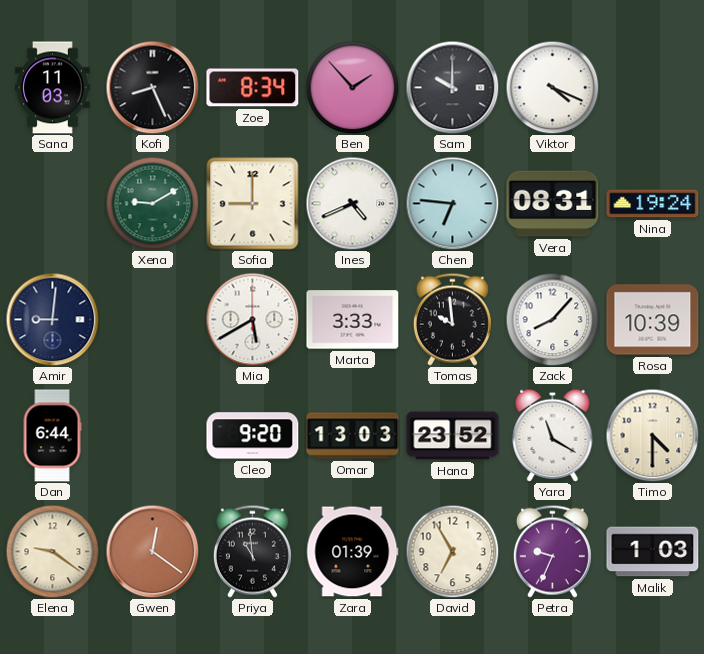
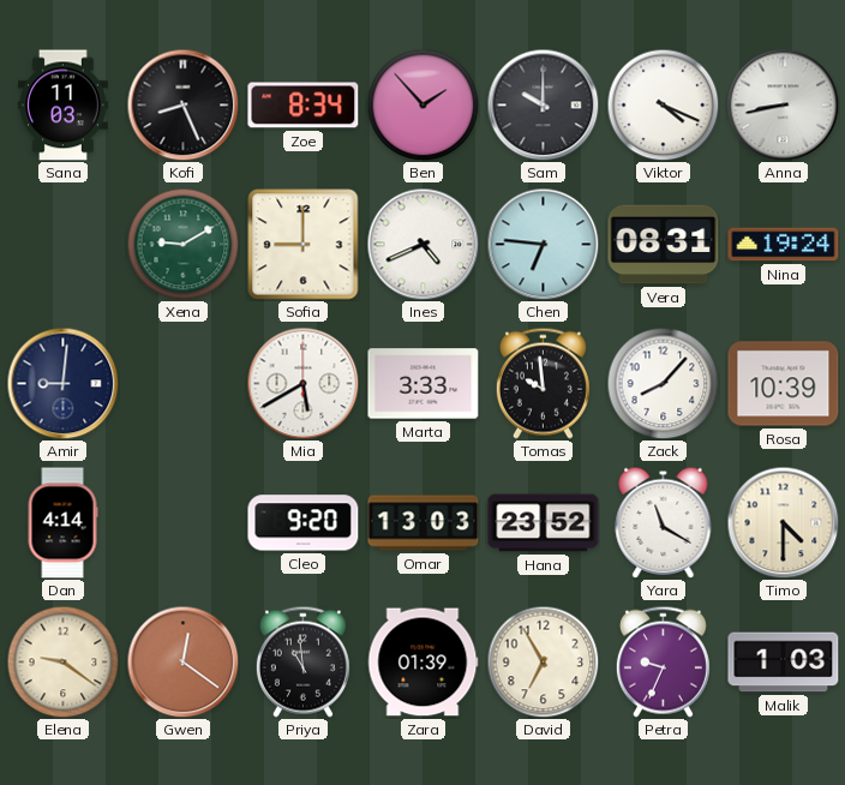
Anna: none -> 8:43 (783, 104)
Dan: 6:44 -> 4:14 (62, 523)
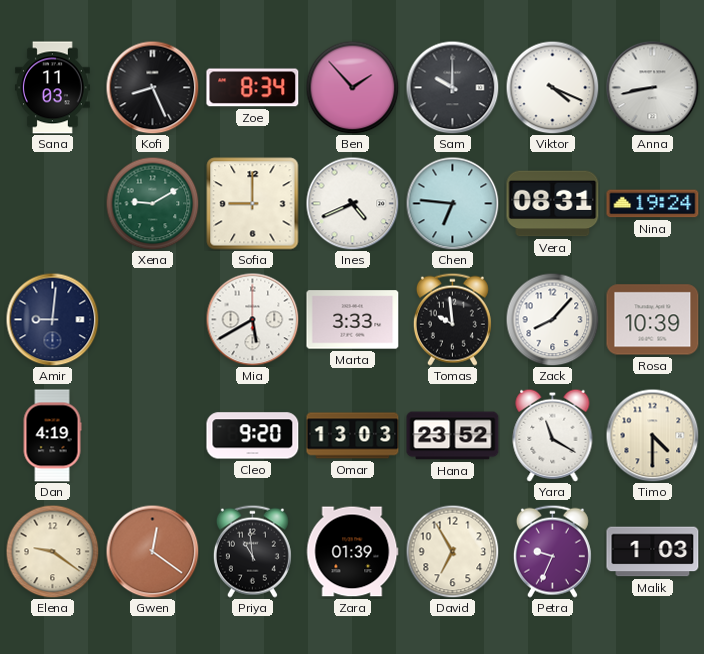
Dan: 4:14 -> 4:19 (52, 436)
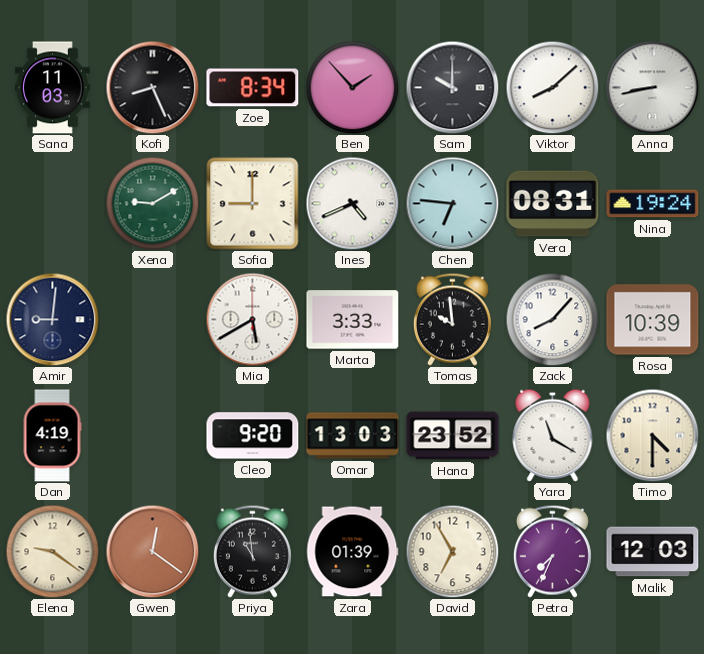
Viktor: 4:19 -> 8:08 (552, 87)
Petra: 9:34 -> 7:34 (552, 551)
Malik: 1:03 -> 12:03 (653, 552)
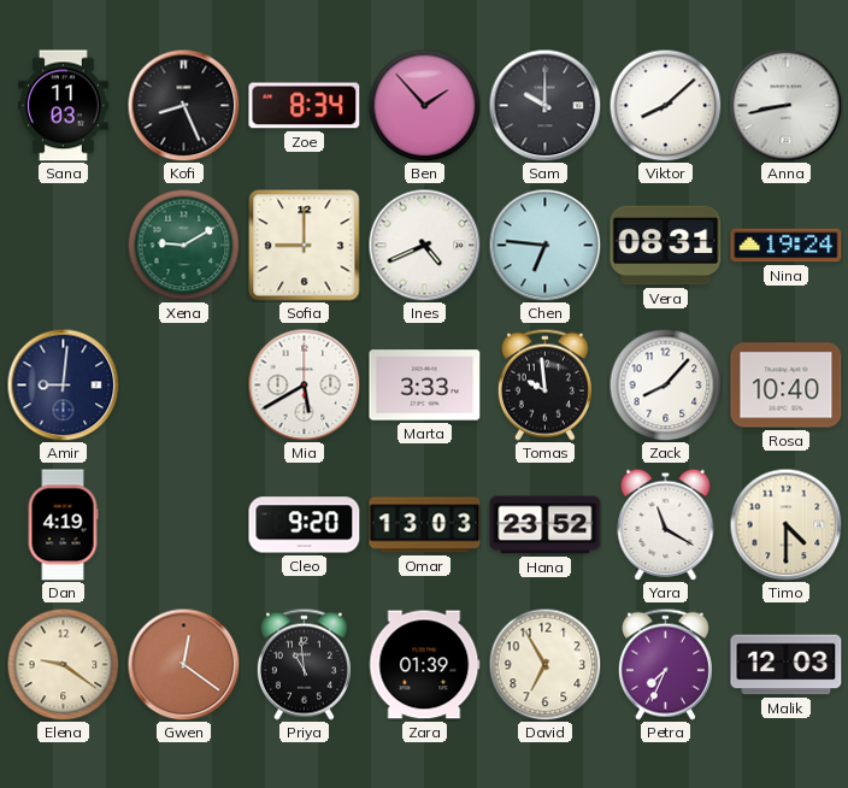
Rosa: 10:39 -> 10:40 (787, 386)
